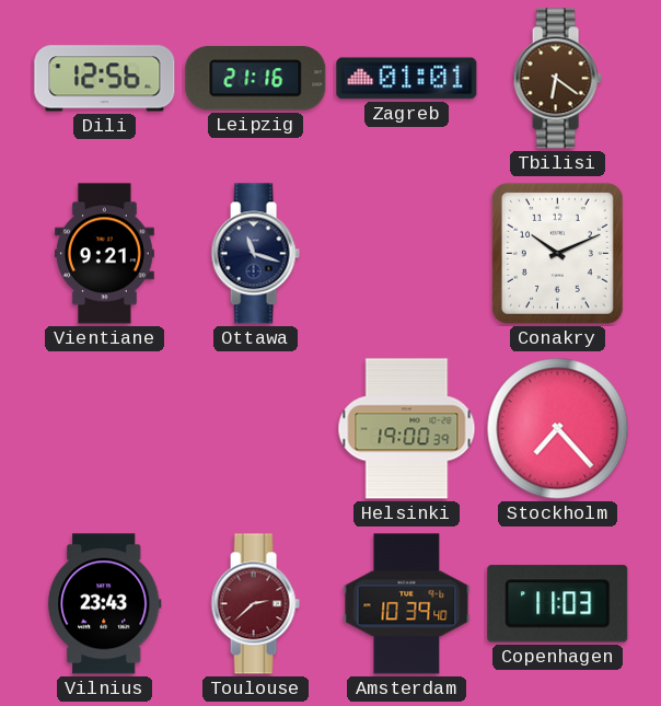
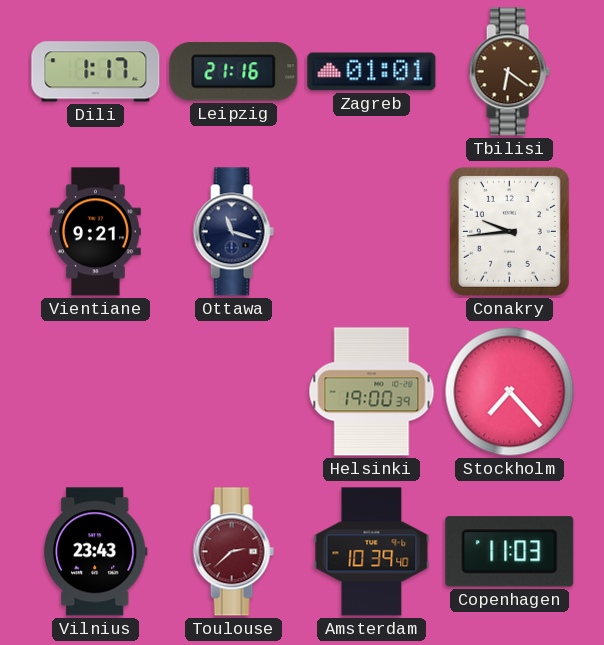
Dili: 12:56 -> 1:17 (96, 72)
Conakry: 10:11 -> 9:44 (509, 231)
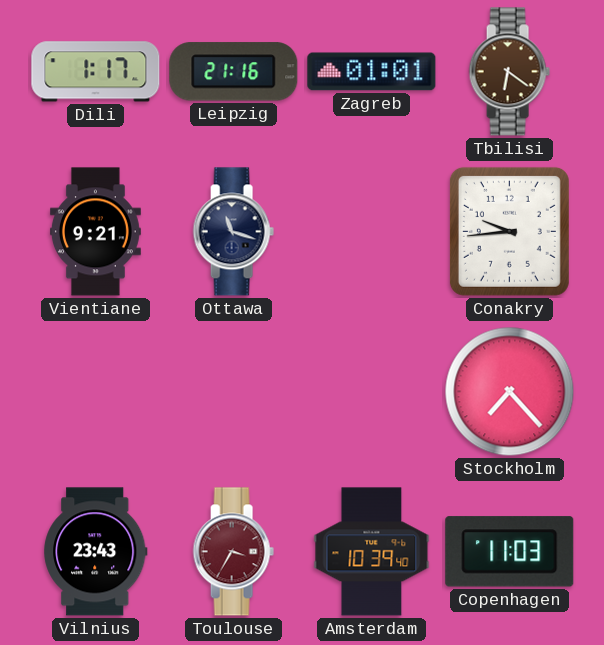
Helsinki: 19:00 -> none (372, 392)
Toulouse: 2:38 -> 3:35 (233, 552)
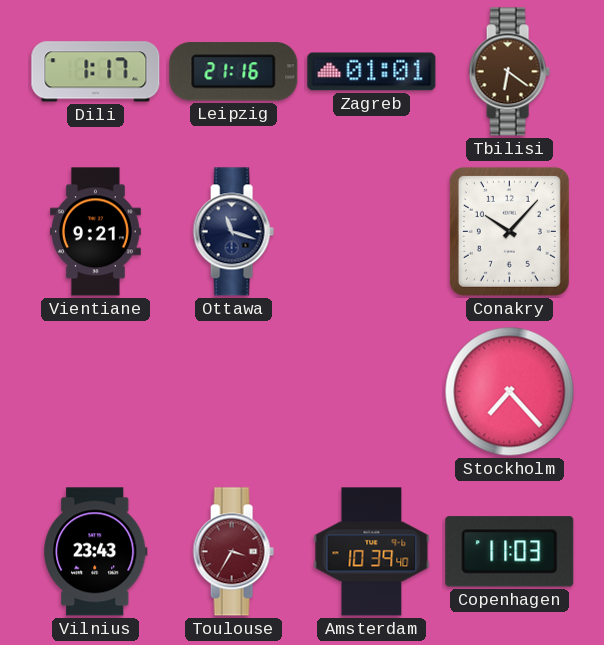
Conakry: 9:44 -> 10:07 (509, 231)
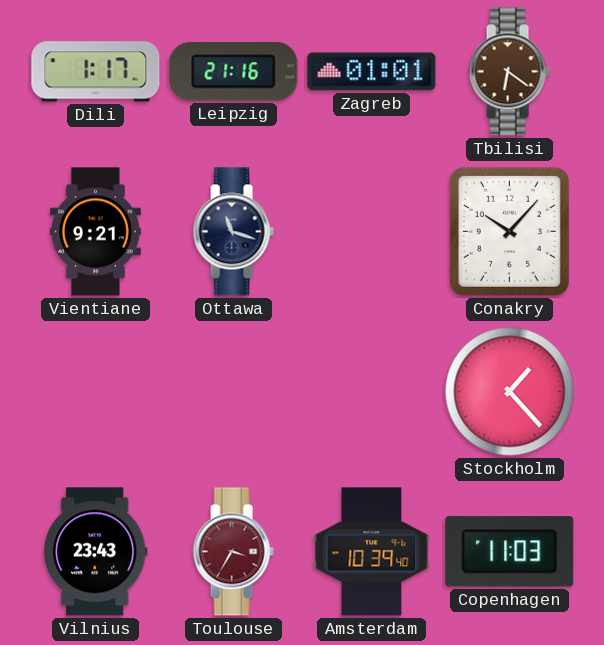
Stockholm: 7:23 -> 1:23 (510, 392)
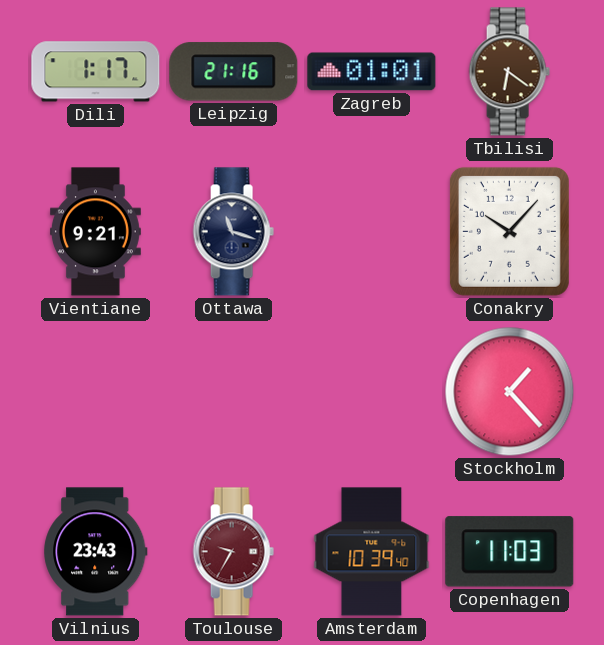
Toulouse: 3:35 -> 9:35 (233, 552)
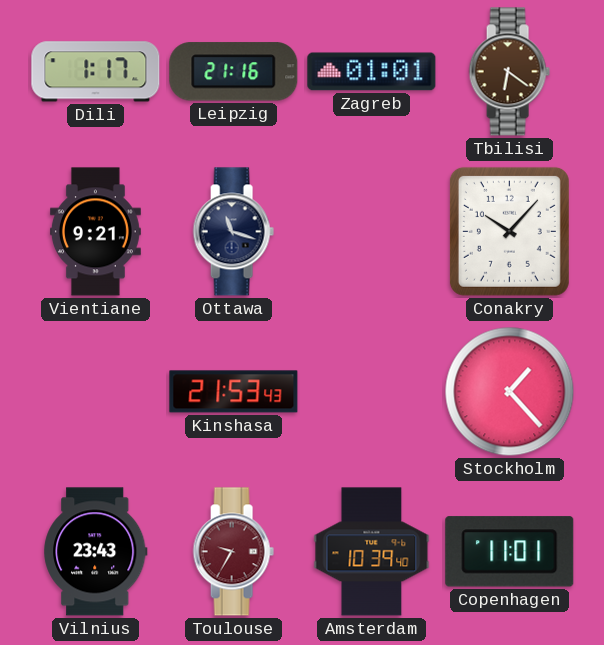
Kinshasa: none -> 21:53 (234, 392)
Copenhagen: 11:03 -> 11:01 (510, 552)
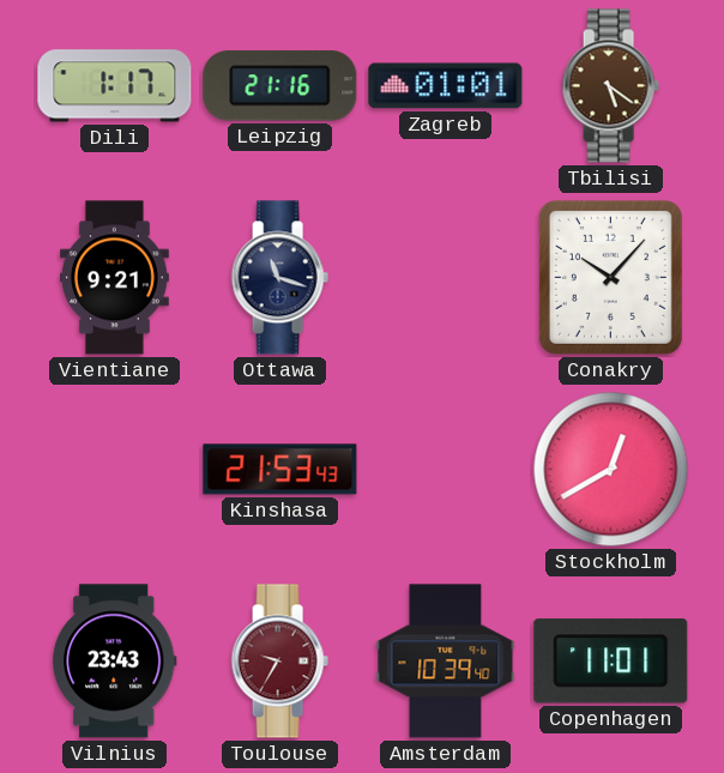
Tbilisi: 6:21 -> 5:21 (610, 86)
Stockholm: 1:23 -> 12:40 (611, 470)
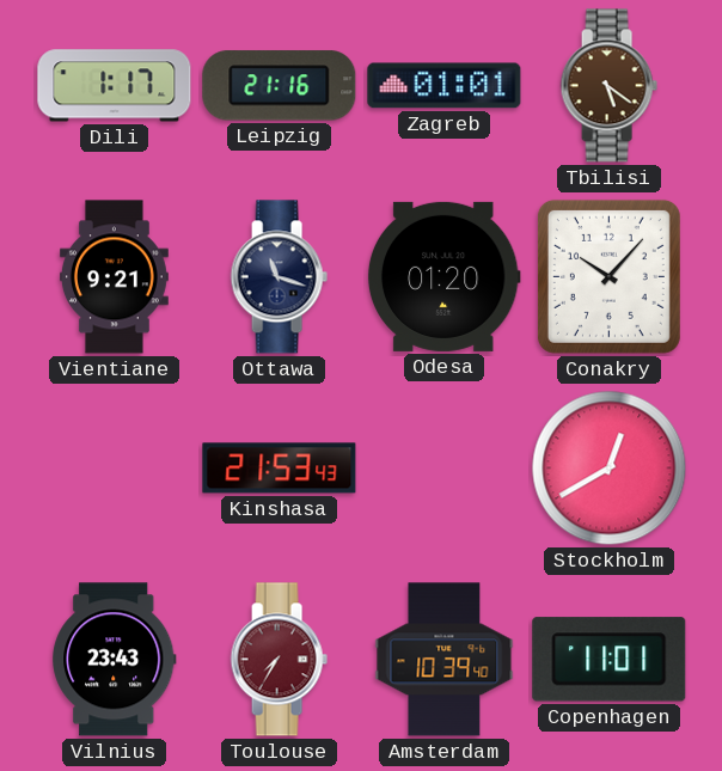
Odesa: none -> 01:20 (443, 276)
Toulouse: 9:35 -> 7:35 (279, 660)
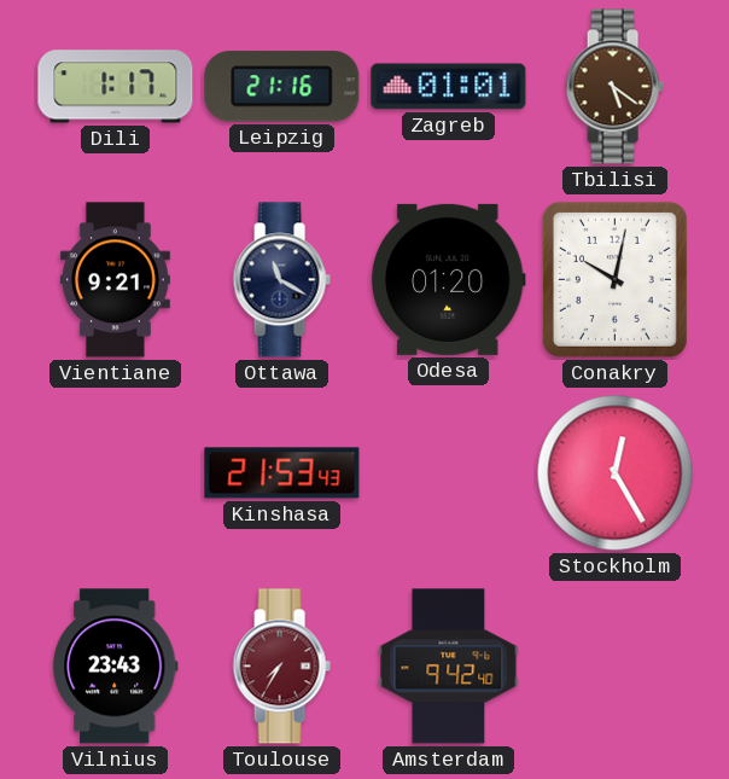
Ottawa: 11:18 -> 11:20 (281, 280)
Conakry: 10:07 -> 10:02 (614, 279)
Stockholm: 12:40 -> 12:25 (616, 473)
Amsterdam: 10:39 -> 9:42 (449, 667)
Copenhagen: 11:01 -> none (610, 660)
